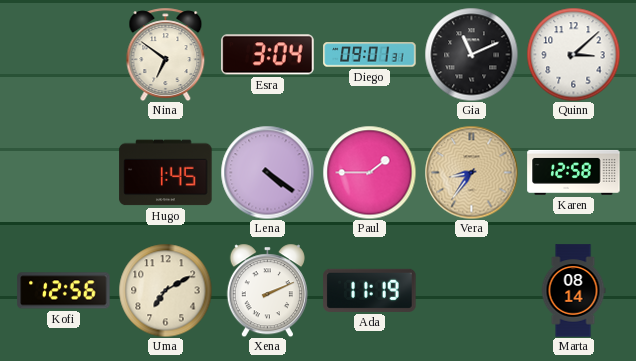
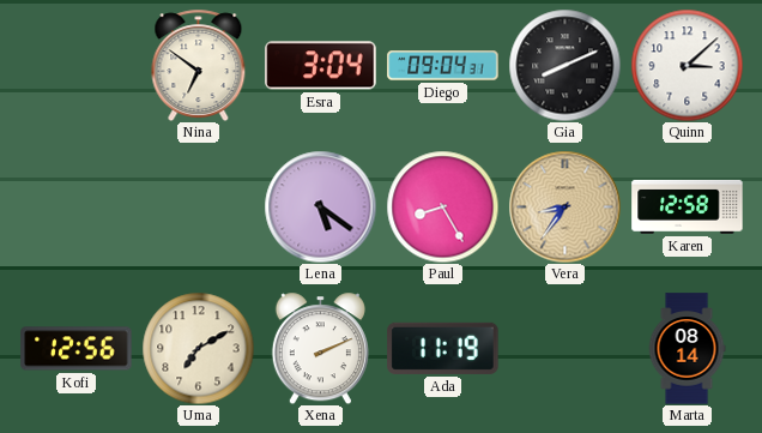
Diego: 09:01 -> 09:04 (443, 66)
Gia: 11:11 -> 8:11 (564, 65)
Hugo: 1:45 -> none (166, 173)
Lena: 4:21 -> 5:21 (320, 206)
Paul: 1:45 -> 8:25 (442, 206)
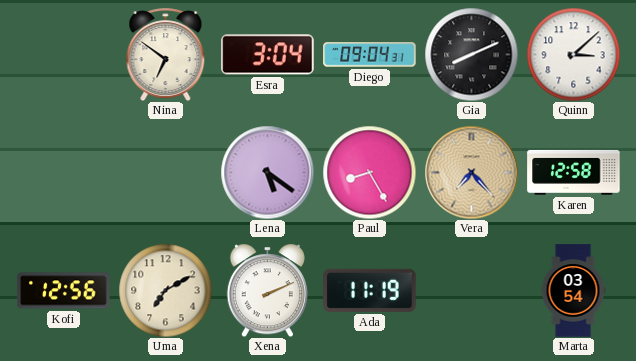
Vera: 8:36 -> 7:23 (471, 172)
Marta: 08:14 -> 03:54 (573, 291)
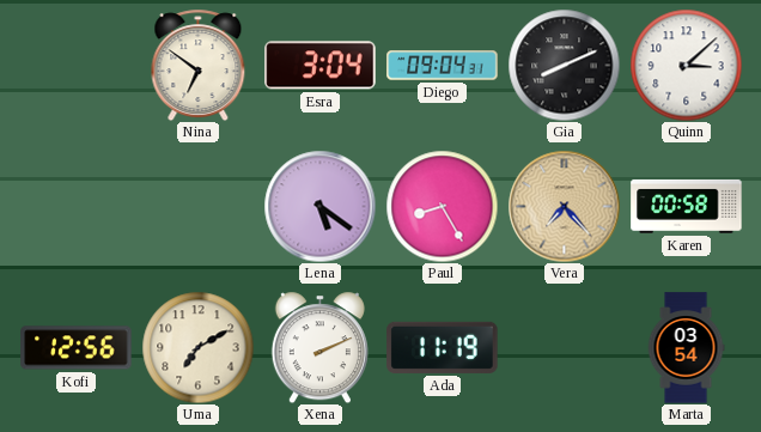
Karen: 12:58 -> 00:58 (687, 206)
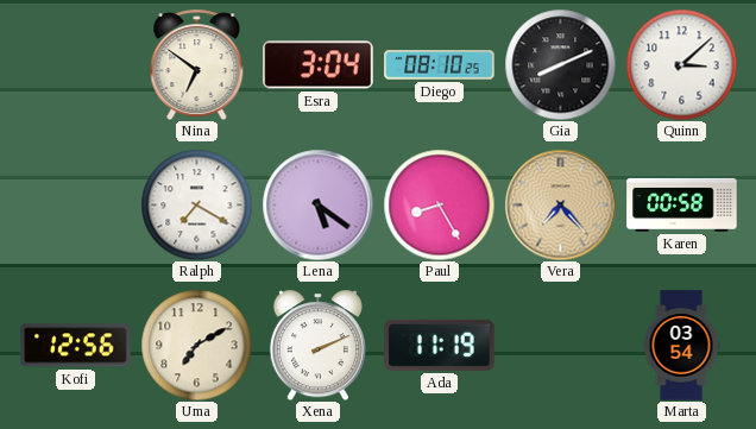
Diego: 09:04 -> 08:10 (440, 65)
Ralph: none -> 7:20 (196, 204)
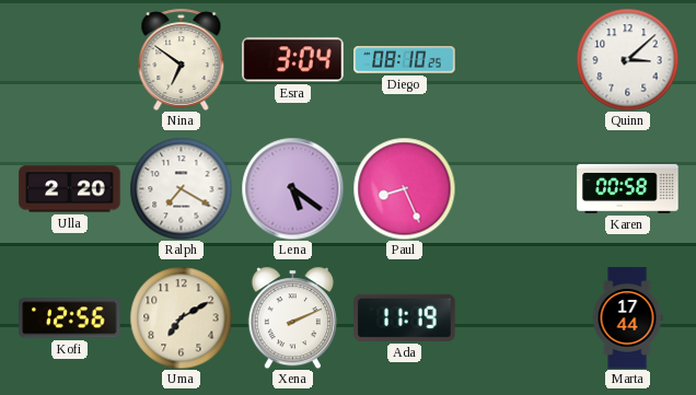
Gia: 8:11 -> none (560, 64)
Ulla: none -> 2:20 (70, 189)
Paul: 8:25 -> 8:26 (404, 188)
Vera: 7:23 -> none (560, 204)
Marta: 03:54 -> 17:44 (627, 318)
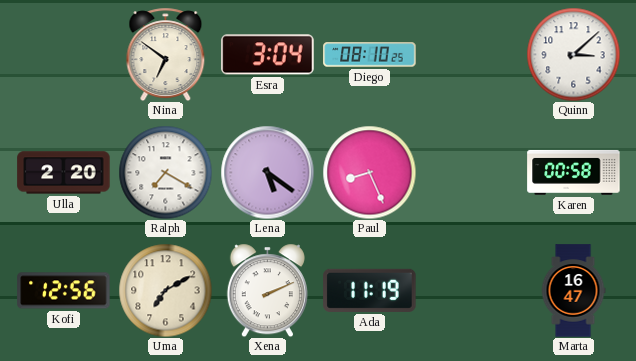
Marta: 17:44 -> 16:47 (573, 291)
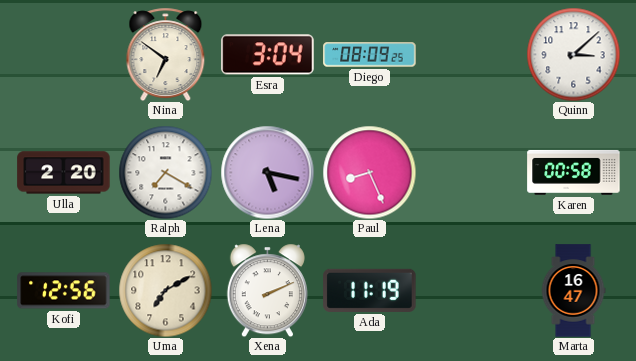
Diego: 08:10 -> 08:09 (370, 55)
Lena: 5:21 -> 5:17 (267, 172)
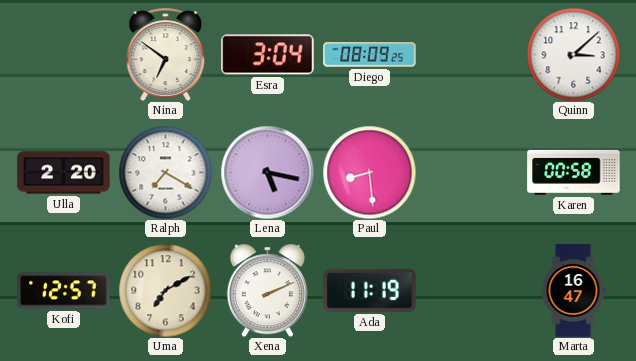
Paul: 8:26 -> 8:29 (369, 172)
Kofi: 12:56 -> 12:57 (64, 291)
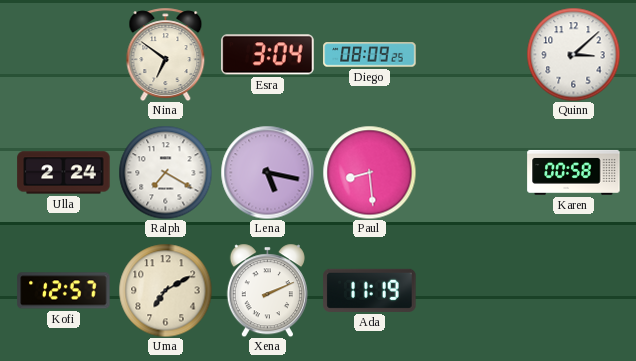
Ulla: 2:20 -> 2:24 (64, 173)
Marta: 16:47 -> none (573, 291)
